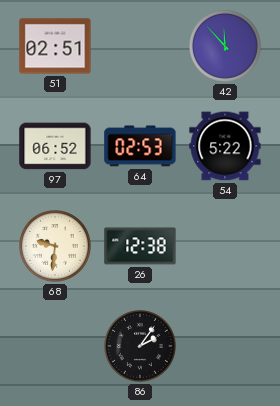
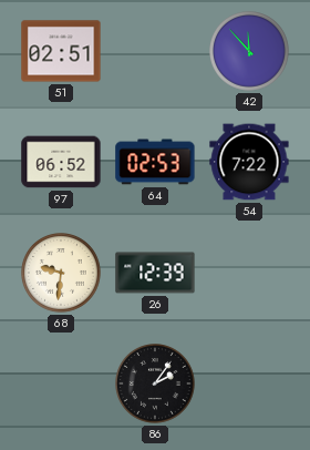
54: 5:22 -> 7:22 (249, 162)
26: 12:38 -> 12:39 (155, 273)
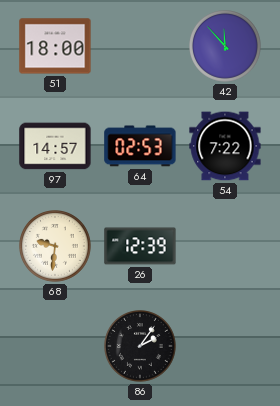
51: 02:51 -> 18:00 (55, 46)
97: 06:52 -> 14:57 (55, 146)
